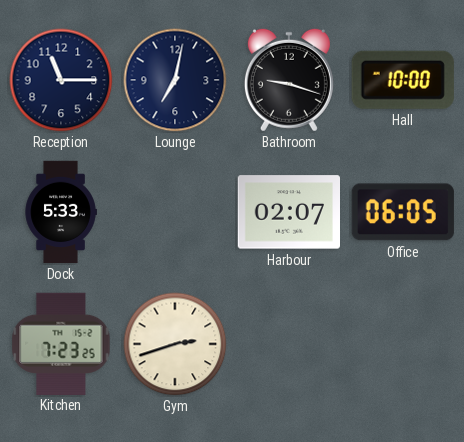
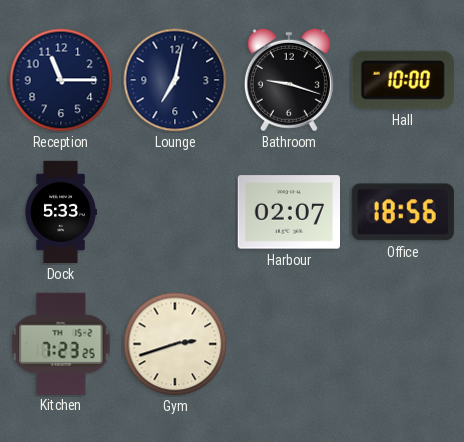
Office: 06:05 -> 18:56 (403, 212)
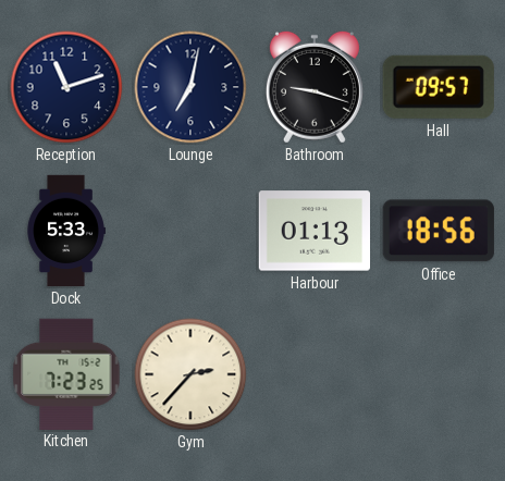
Reception: 11:15 -> 11:12 (66, 87)
Hall: 10:00 -> 09:57 (439, 87)
Harbour: 02:07 -> 01:13 (313, 231)
Gym: 2:42 -> 2:37 (190, 374)
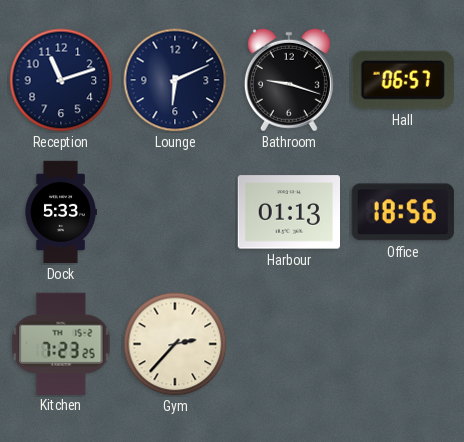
Lounge: 7:02 -> 6:11 (175, 80)
Hall: 09:57 -> 06:57 (403, 80)
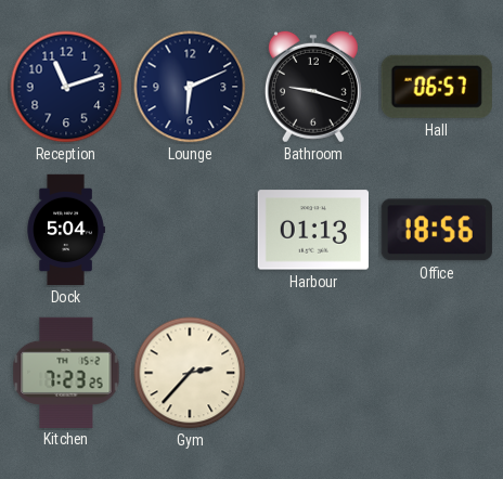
Dock: 5:33 -> 5:04 (66, 230)
